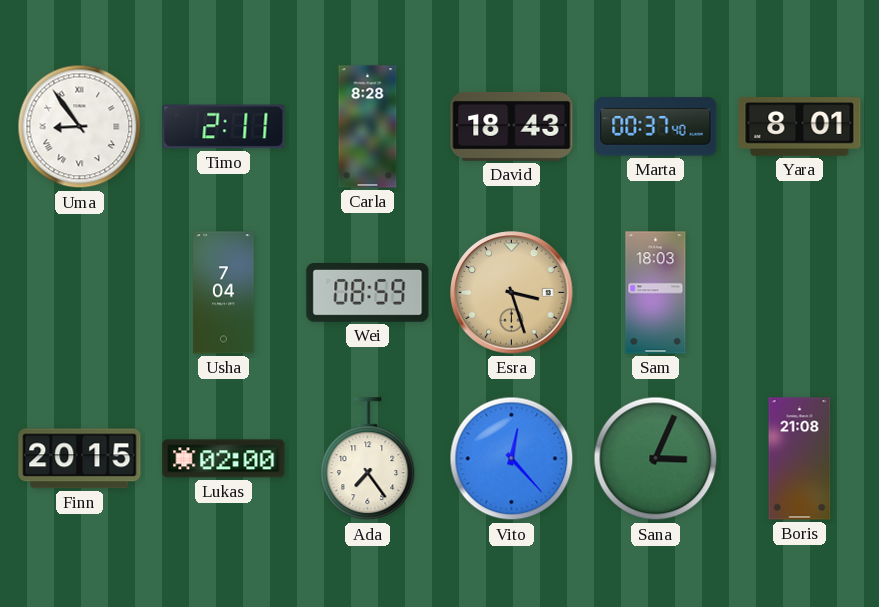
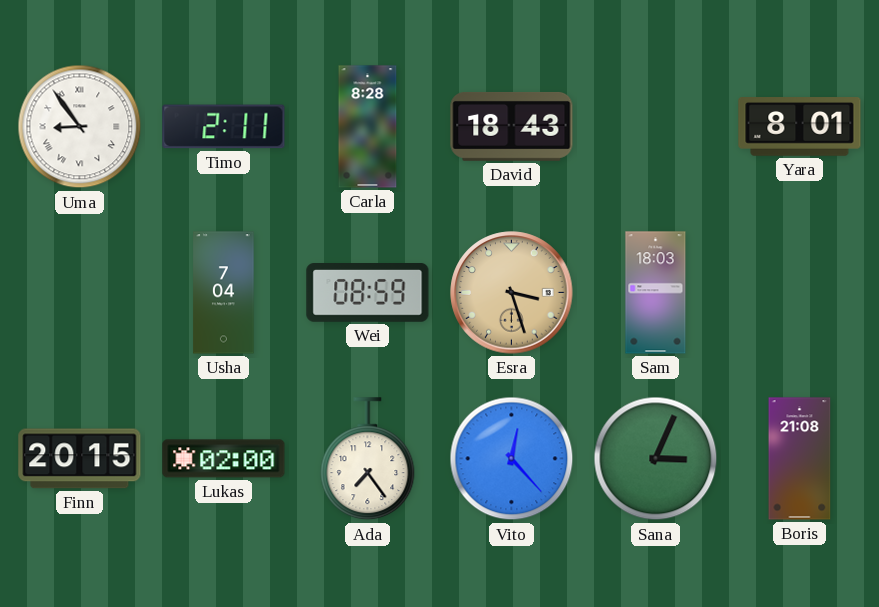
Marta: 00:37 -> none (656, 127)
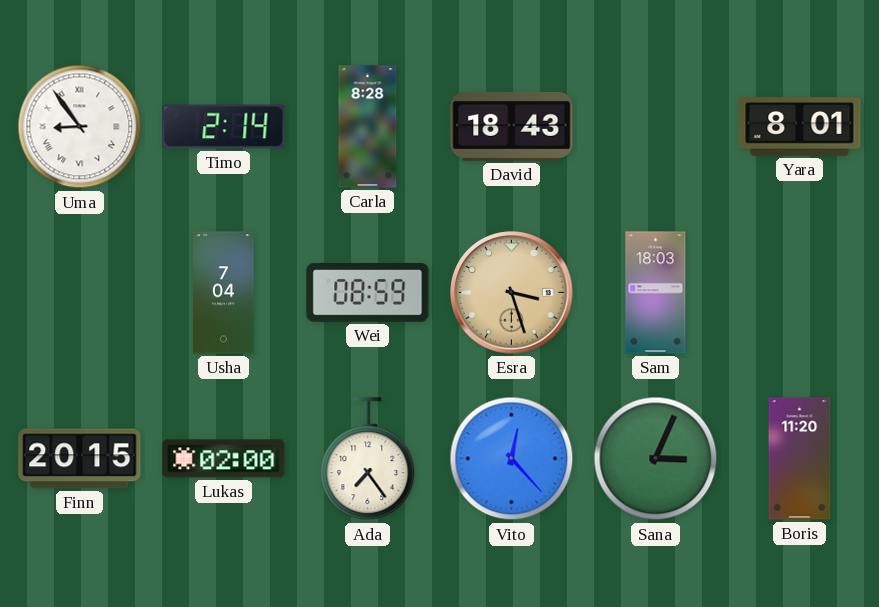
Timo: 2:11 -> 2:14 (224, 127)
Boris: 21:08 -> 11:20 (800, 459)
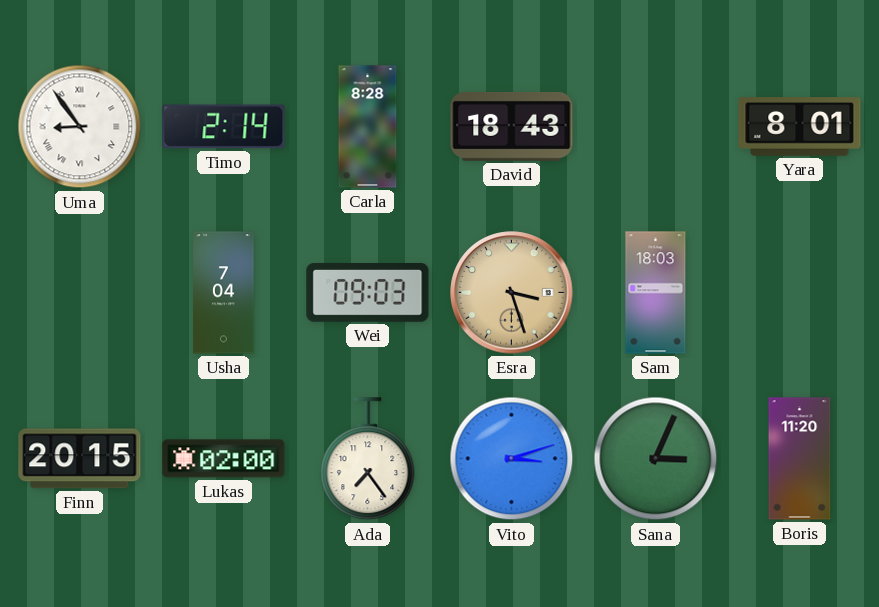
Wei: 08:59 -> 09:03 (368, 293)
Vito: 12:23 -> 3:12 (512, 459)
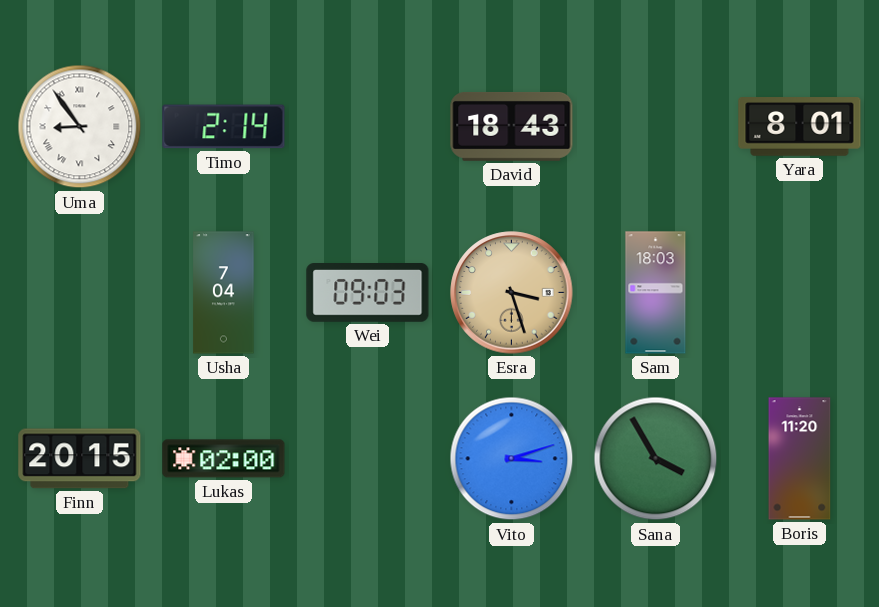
Carla: 8:28 -> none (368, 127)
Ada: 7:24 -> none (368, 459)
Sana: 3:04 -> 3:55 (656, 459)
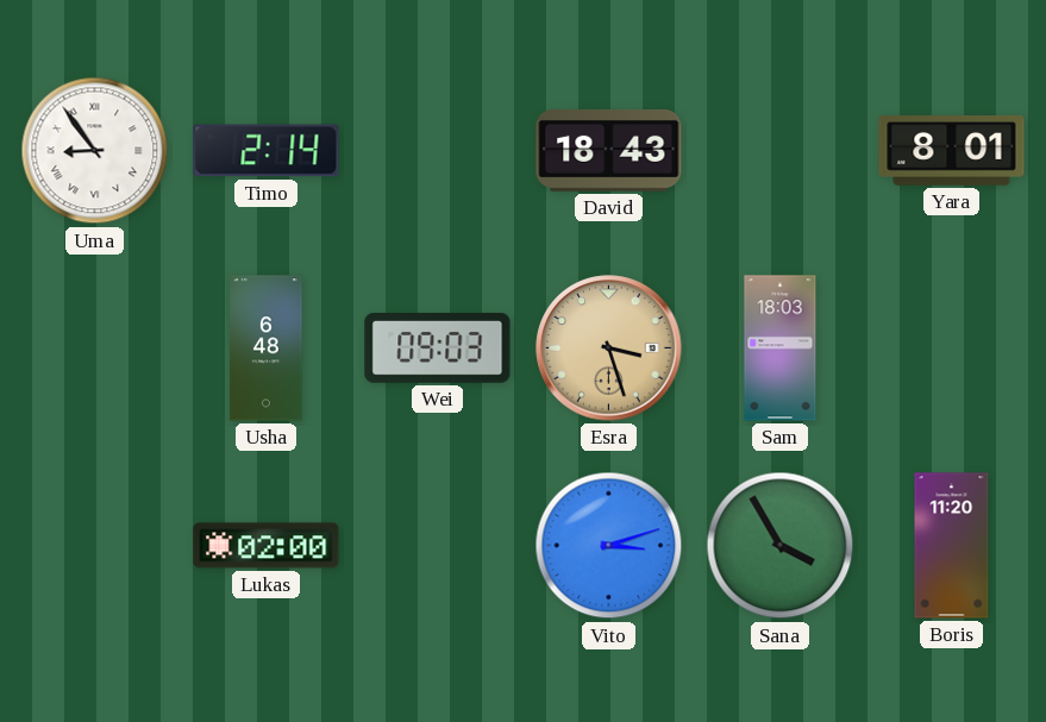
Usha: 7:04 -> 6:48 (267, 349)
Finn: 20:15 -> none (80, 459)
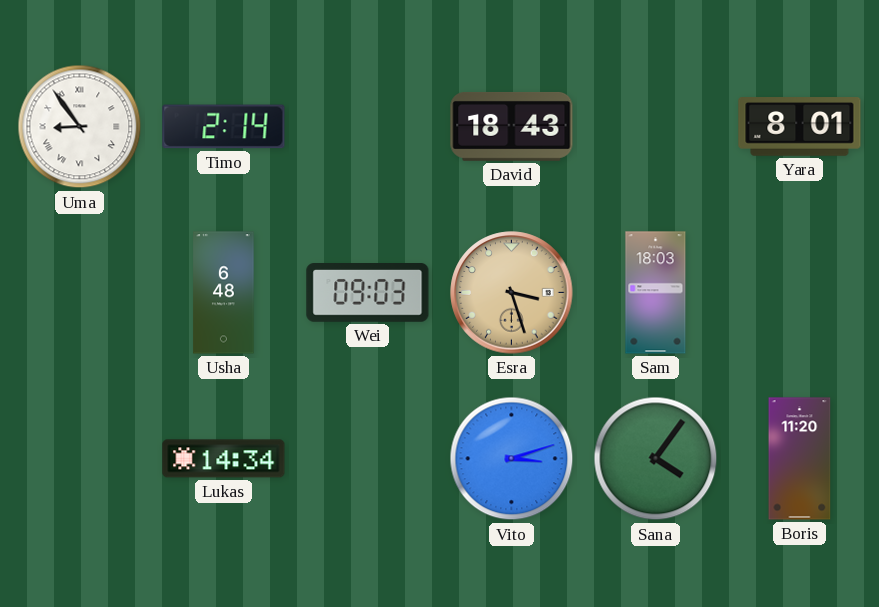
Lukas: 02:00 -> 14:34 (224, 459)
Sana: 3:55 -> 4:06 (656, 459)
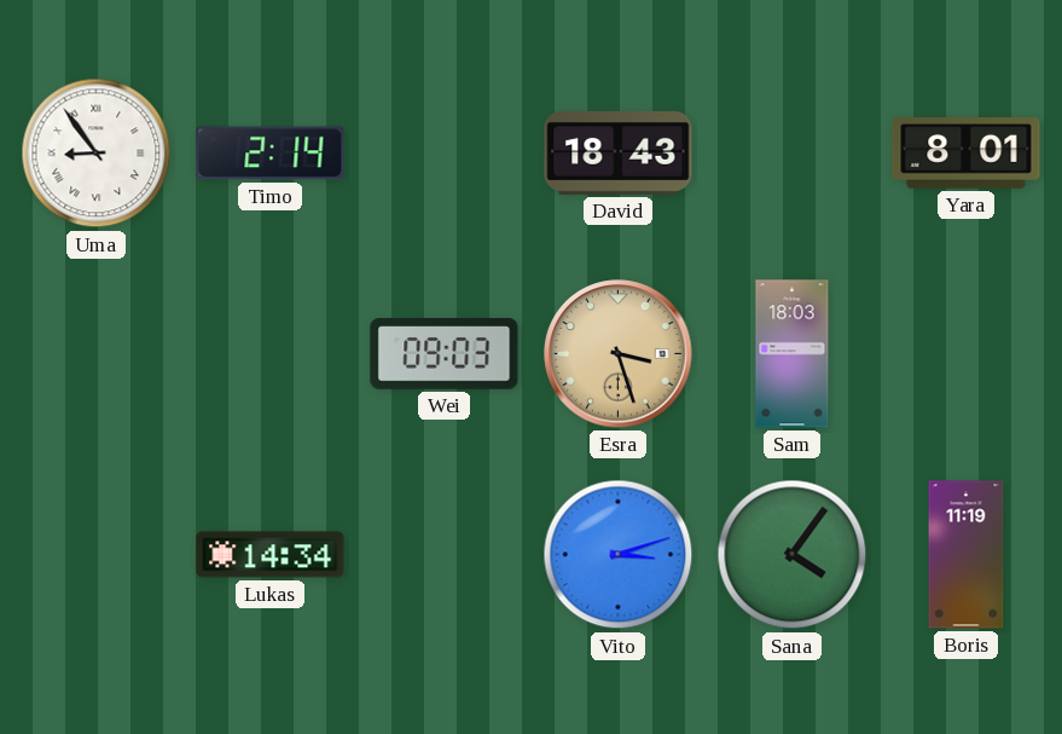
Usha: 6:48 -> none (224, 293)
Boris: 11:20 -> 11:19 (967, 555)
